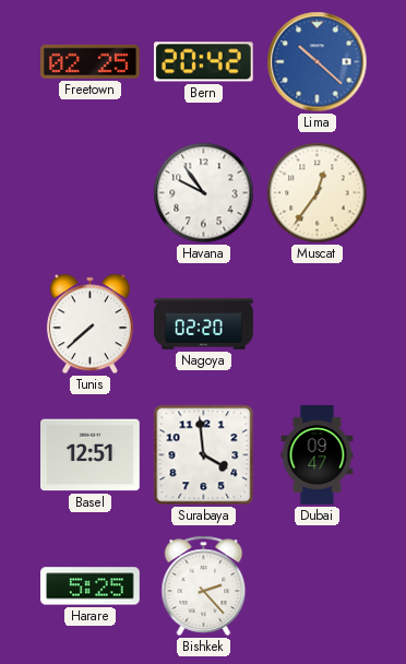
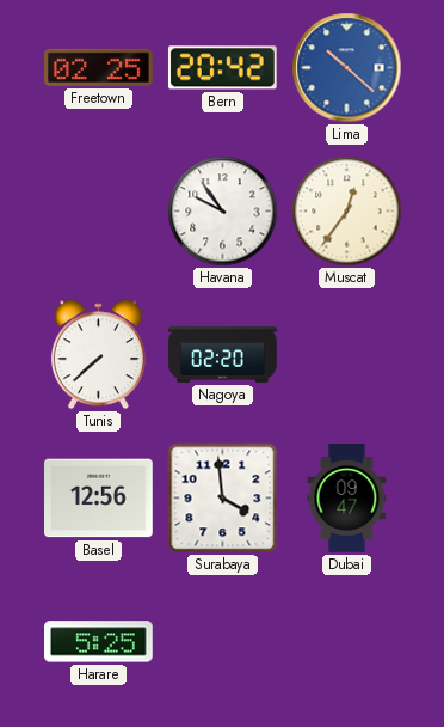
Basel: 12:51 -> 12:56 (99, 499)
Bishkek: 2:23 -> none (204, 585)
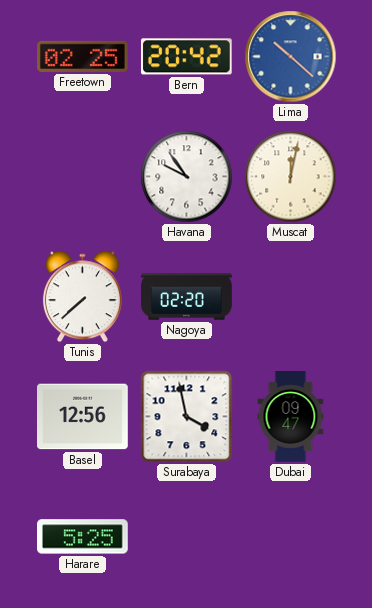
Muscat: 12:36 -> 12:02 (291, 177)
Surabaya: 3:59 -> 3:58 (187, 417)
